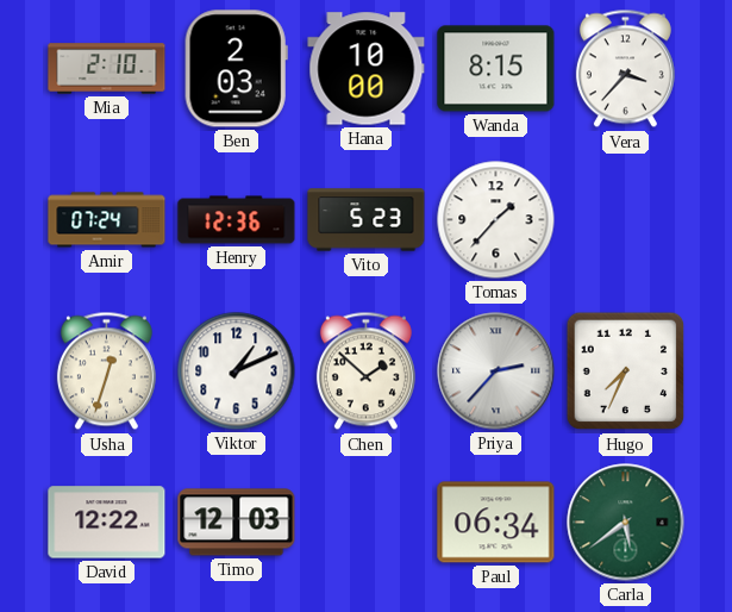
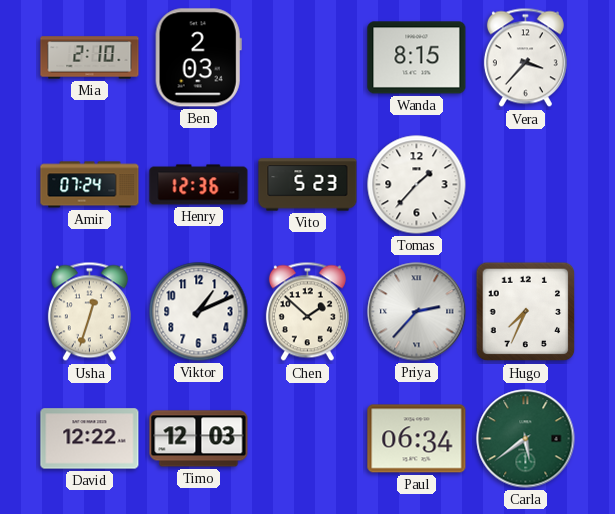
Hana: 10:00 -> none (367, 69)
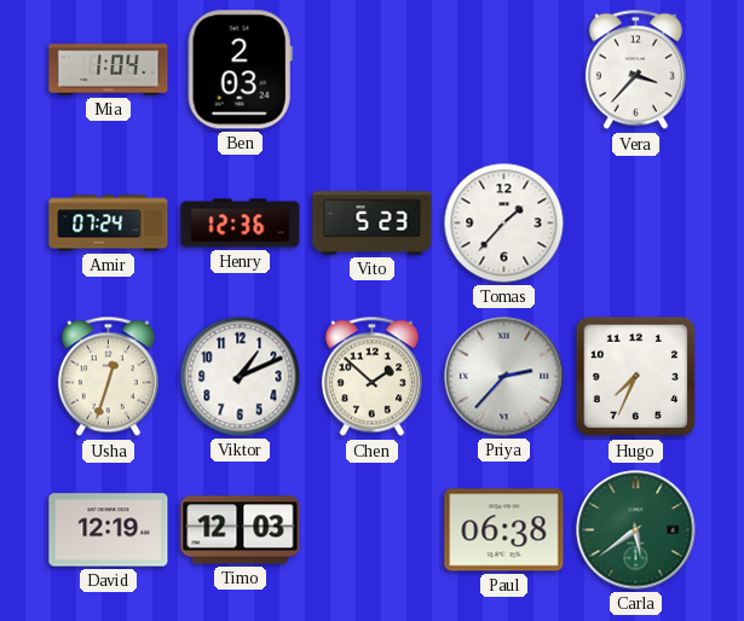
Mia: 2:10 -> 1:04 (109, 70)
Wanda: 8:15 -> none (417, 58)
David: 12:22 -> 12:19 (109, 530)
Paul: 06:34 -> 06:38 (504, 530)
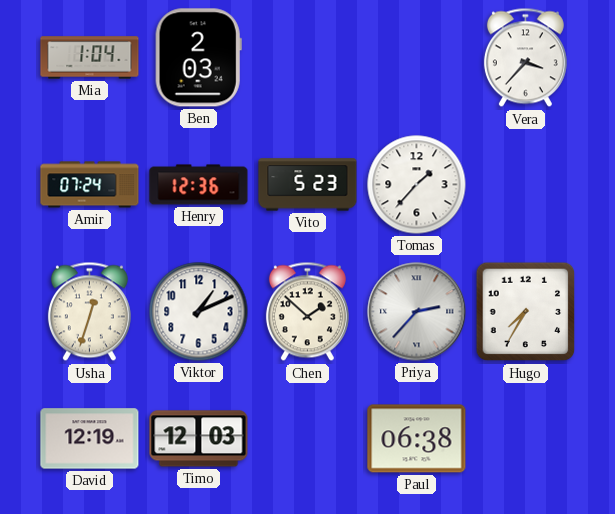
Hugo: 7:34 -> 7:35 (526, 312)
Carla: 5:39 -> none (636, 530)
